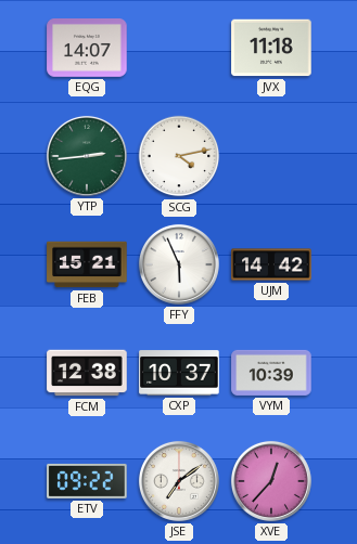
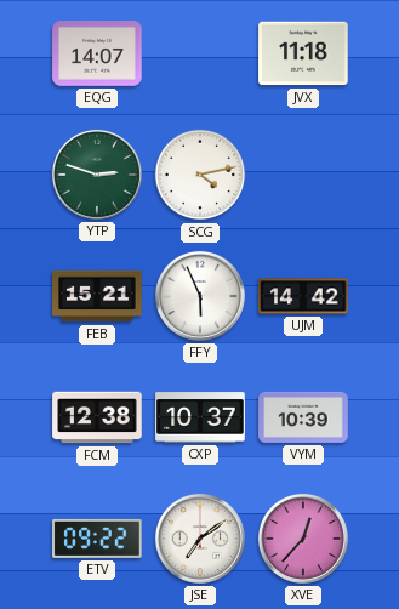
YTP: 2:44 -> 2:48 (97, 175)
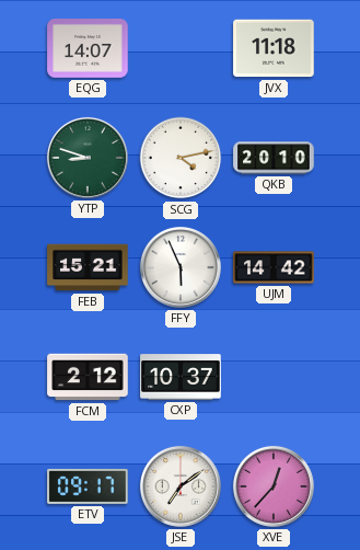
YTP: 2:48 -> 8:48 (88, 158)
QKB: none -> 20:10 (274, 158)
FCM: 12:38 -> 2:12 (88, 377)
VYM: 10:39 -> none (303, 417)
ETV: 09:22 -> 09:17 (88, 486)
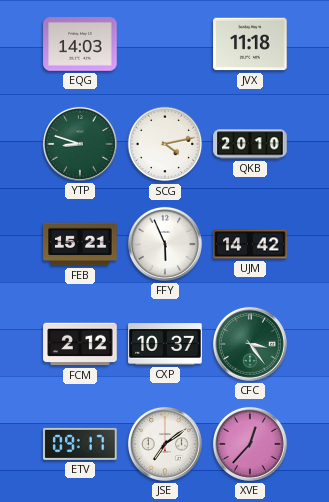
EQG: 14:07 -> 14:03 (80, 45)
CFC: none -> 3:24 (250, 344)
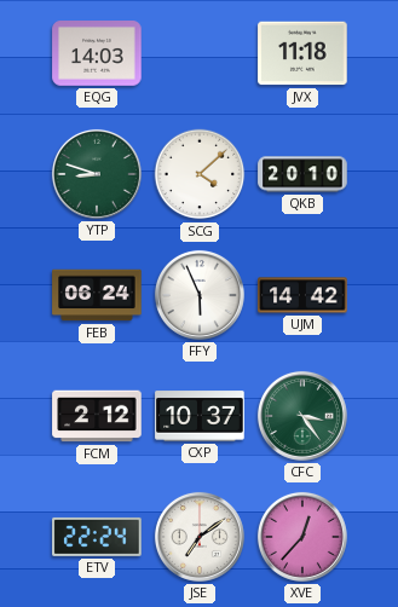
SCG: 4:13 -> 4:08 (200, 174)
FEB: 15:21 -> 06:24 (97, 295)
ETV: 09:17 -> 22:24 (97, 537)
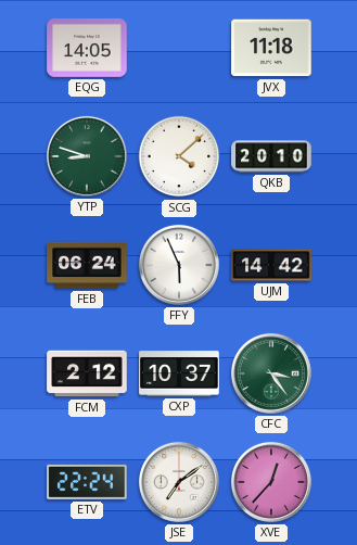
EQG: 14:03 -> 14:05 (87, 49)
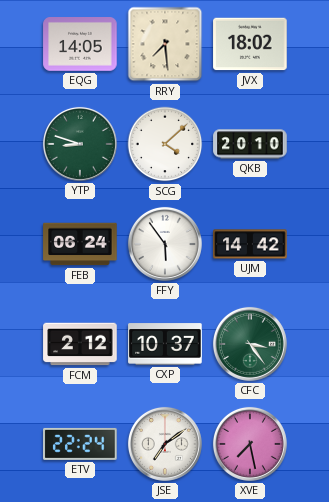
RRY: none -> 7:29 (165, 44)
JVX: 11:18 -> 18:02 (250, 44)
FFY: 5:56 -> 5:54 (165, 244)
XVE: 12:37 -> 7:28 (250, 444)
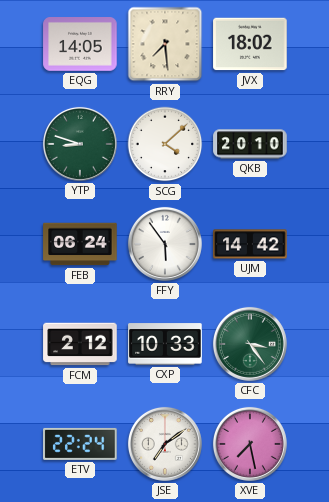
CXP: 10:37 -> 10:33 (165, 344)
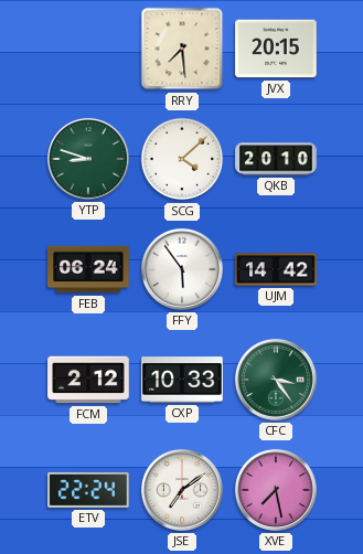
EQG: 14:05 -> none (80, 45)
JVX: 18:02 -> 20:15 (276, 49)
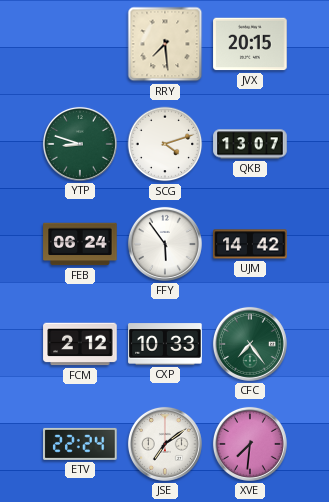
SCG: 4:08 -> 4:12 (165, 144)
QKB: 20:10 -> 13:07 (250, 144)
CFC: 3:24 -> 7:24 (250, 344)
XVE: 7:28 -> 7:31 (250, 444)
